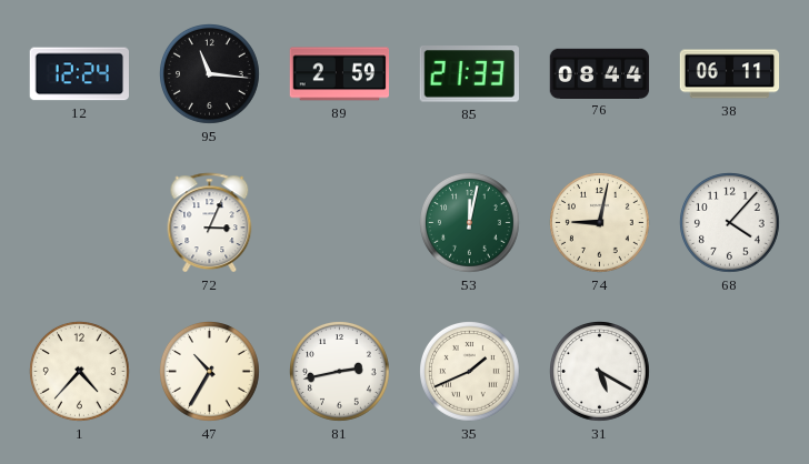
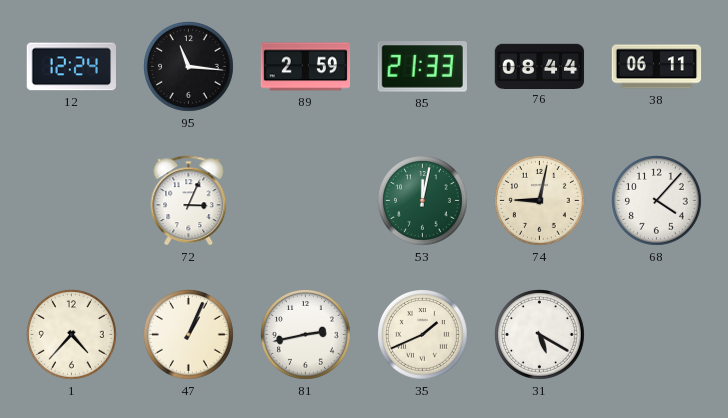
47: 10:35 -> 1:04 (189, 335)
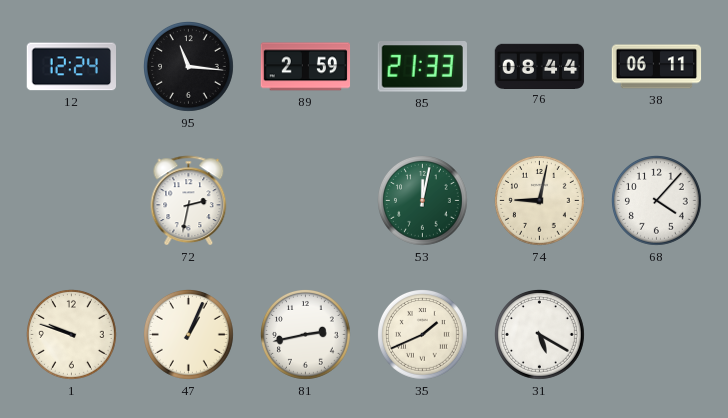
72: 3:04 -> 2:32 (189, 201)
1: 4:37 -> 9:48 (72, 335)
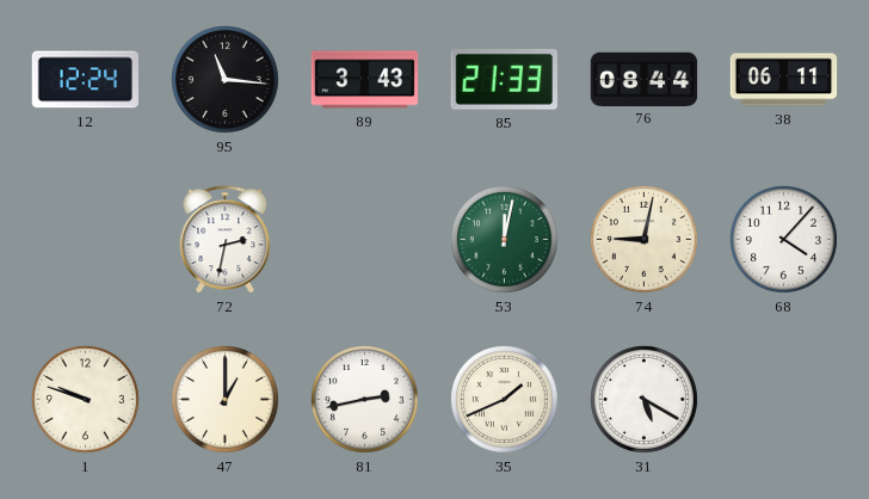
89: 2:59 -> 3:43 (365, 80)
47: 1:04 -> 1:00 (226, 400)
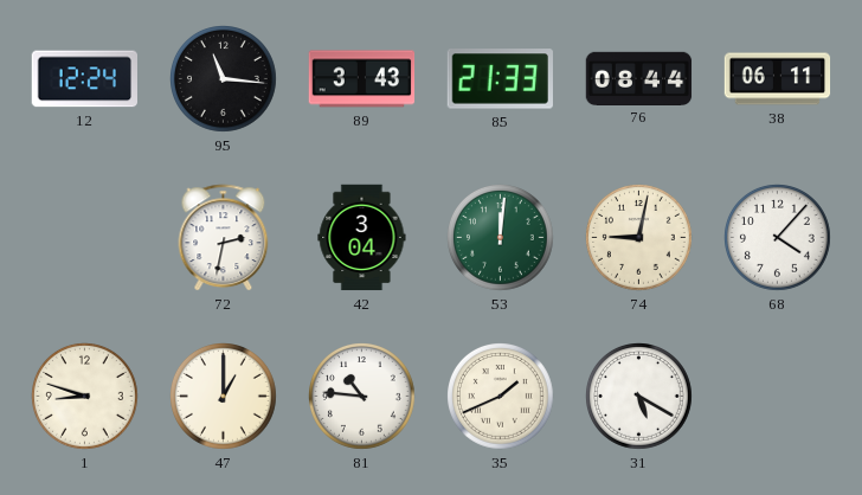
42: none -> 3:04 (362, 238)
53: 12:02 -> 12:01 (501, 238)
1: 9:48 -> 8:48 (85, 397)
81: 2:43 -> 10:46 (362, 397)
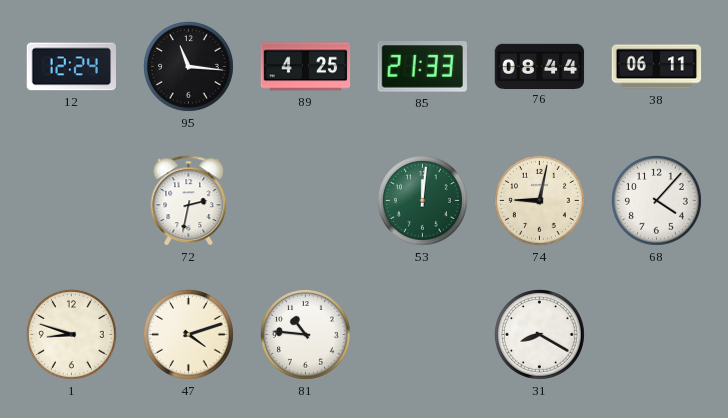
89: 3:43 -> 4:25 (306, 67)
42: 3:04 -> none (362, 238)
47: 1:00 -> 4:12 (189, 335)
35: 1:41 -> none (501, 397)
31: 5:20 -> 8:20 (540, 335)
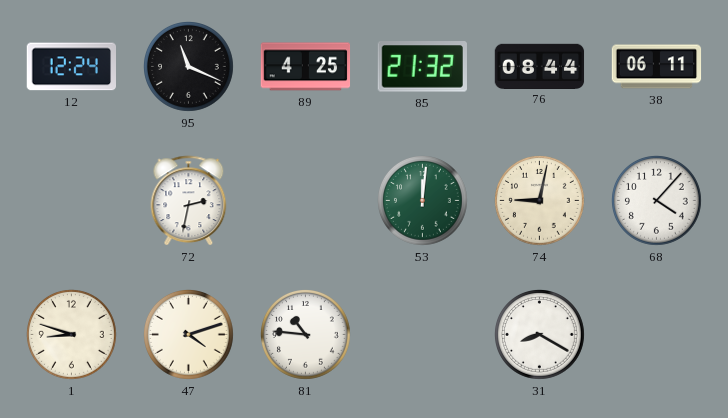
95: 11:16 -> 11:19 (189, 67)
85: 21:33 -> 21:32 (422, 67)
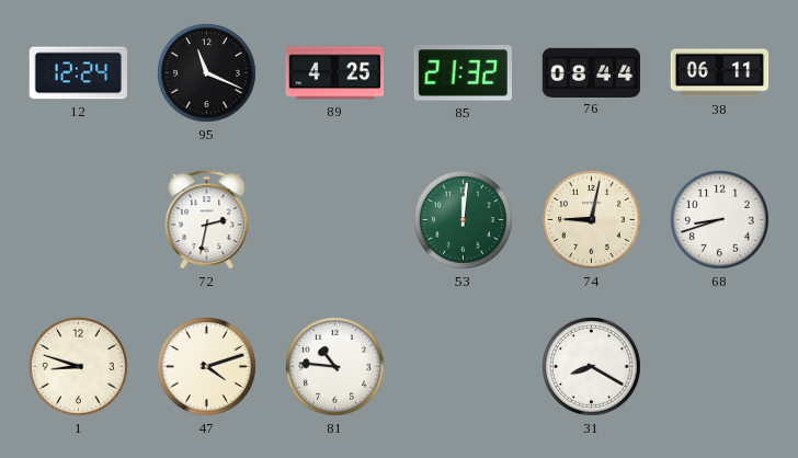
68: 4:07 -> 8:42 (720, 220)
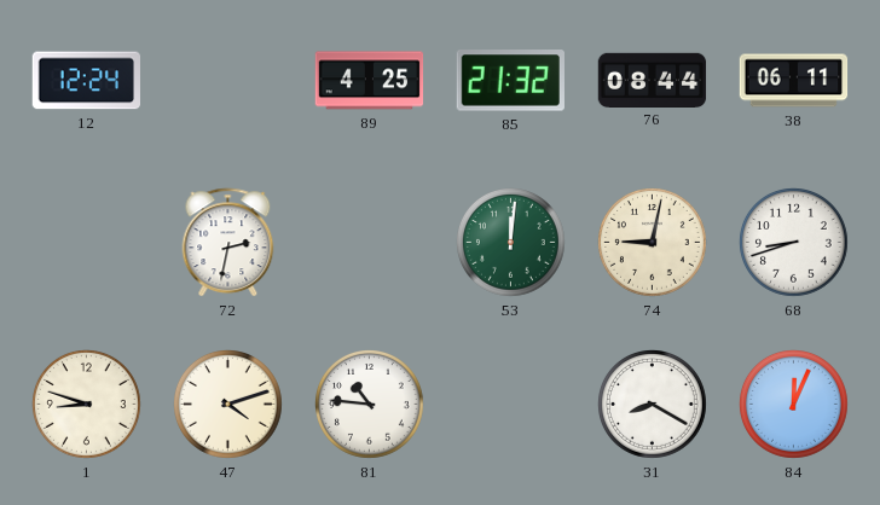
95: 11:19 -> none (207, 73)
84: none -> 12:04 (794, 405)
